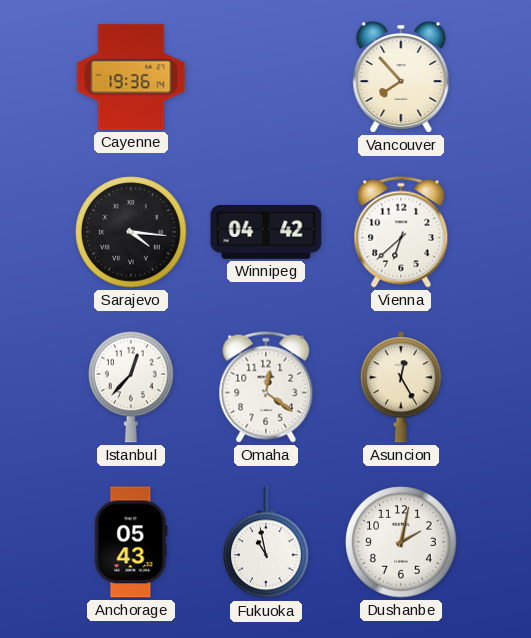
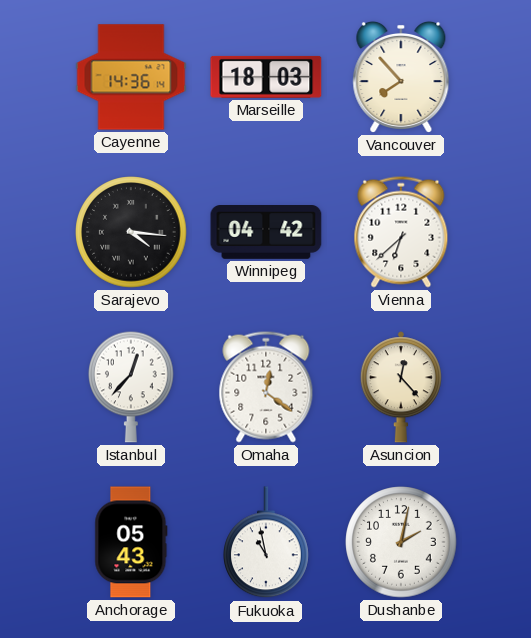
Cayenne: 19:36 -> 14:36 (131, 77)
Marseille: none -> 18:03 (266, 77)
Asuncion: 12:25 -> 12:23 (401, 387)
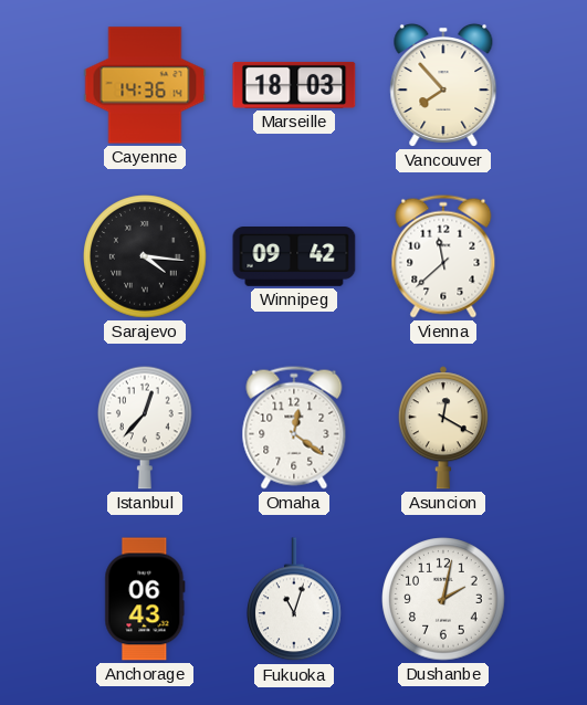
Winnipeg: 04:42 -> 09:42 (294, 257)
Vienna: 6:38 -> 11:38 (443, 256)
Asuncion: 12:23 -> 12:20 (443, 428)
Anchorage: 05:43 -> 06:43 (145, 599)
Fukuoka: 10:58 -> 11:03 (295, 600)
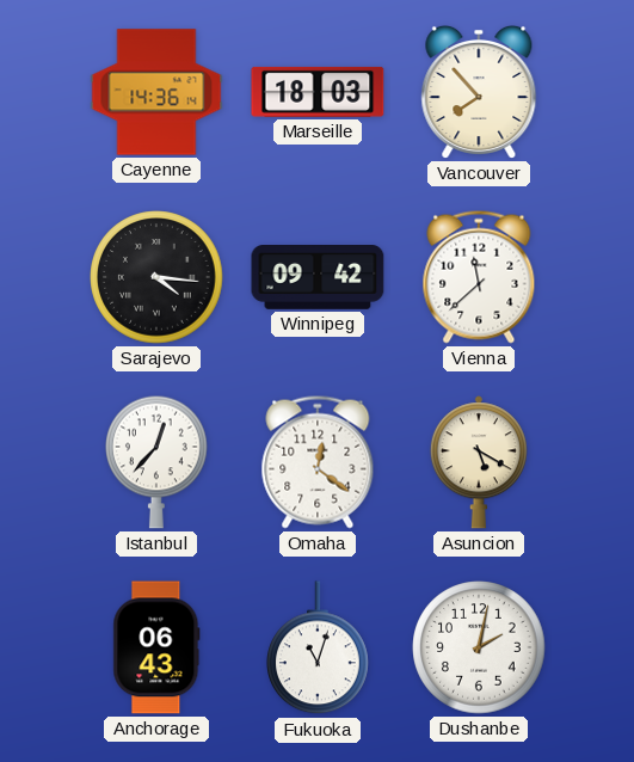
Asuncion: 12:20 -> 5:20 (479, 462)
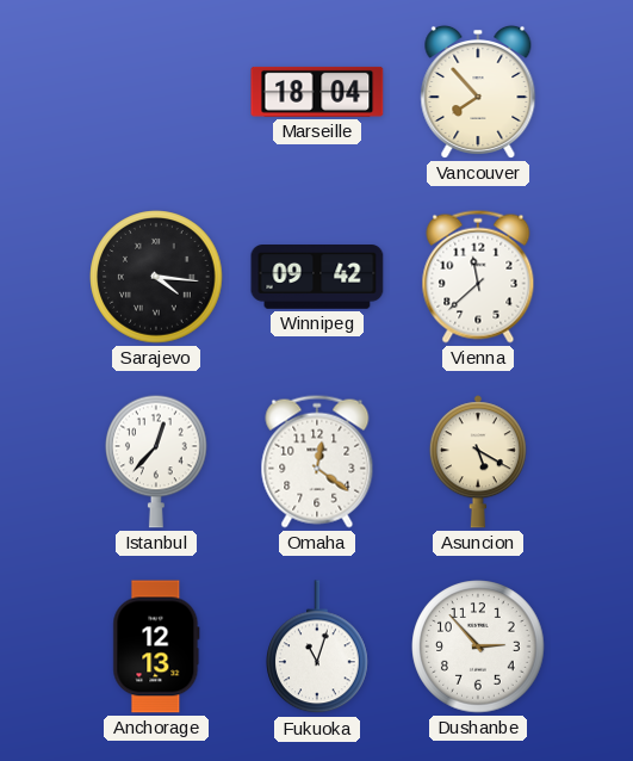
Cayenne: 14:36 -> none (156, 92)
Marseille: 18:03 -> 18:04 (317, 92)
Anchorage: 06:43 -> 12:13 (156, 646)
Dushanbe: 2:02 -> 2:53 (478, 646)
